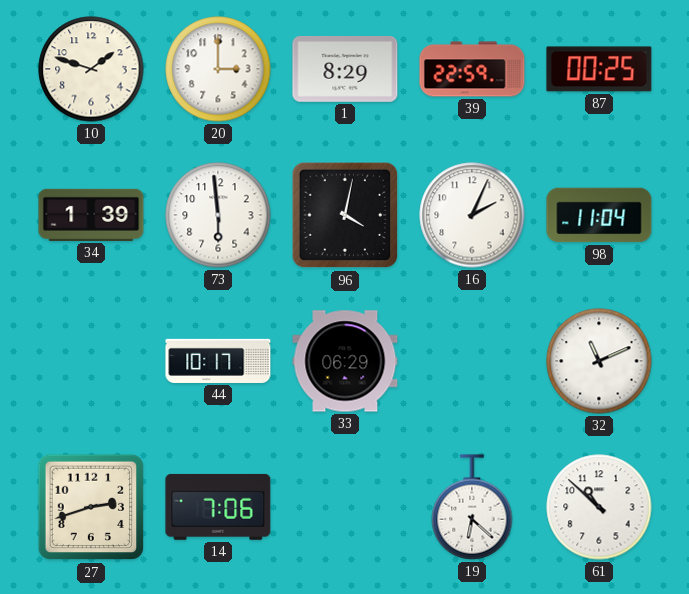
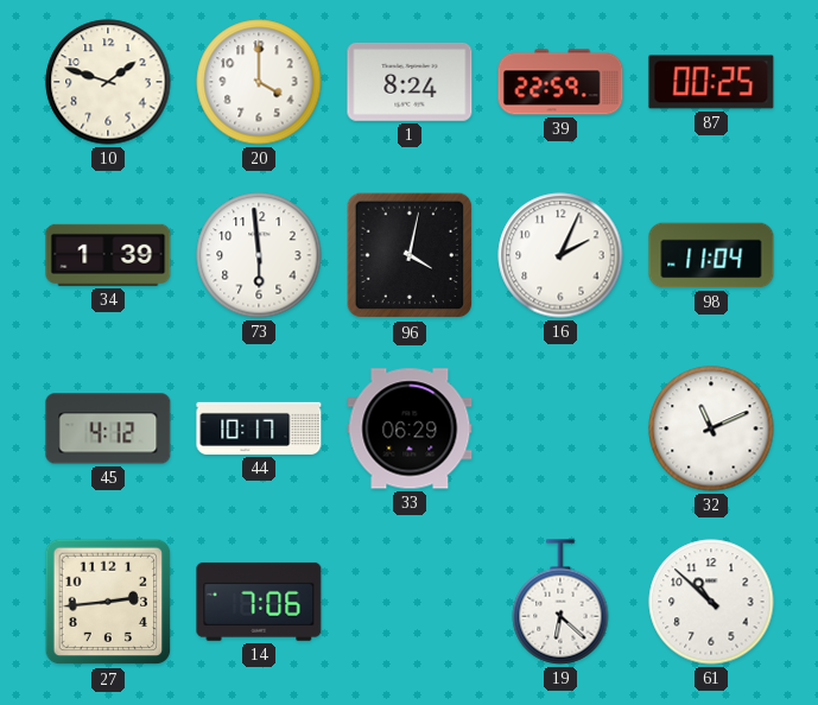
20: 3:00 -> 4:00 (259, 82)
1: 8:29 -> 8:24 (410, 82)
45: none -> 4:12 (108, 428)
27: 2:42 -> 2:44 (108, 602)
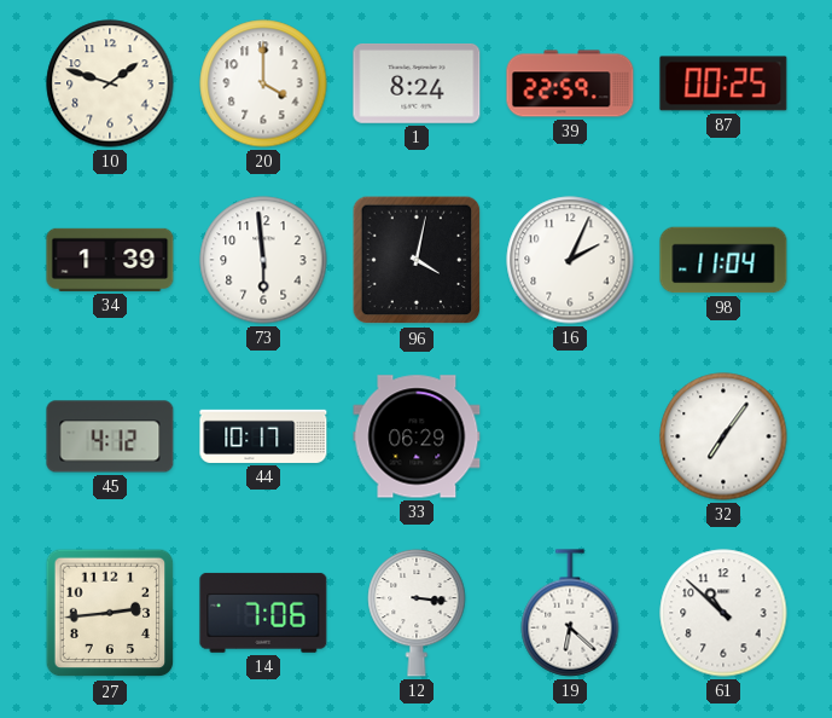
32: 11:11 -> 7:06 (723, 436)
12: none -> 3:16 (417, 613)
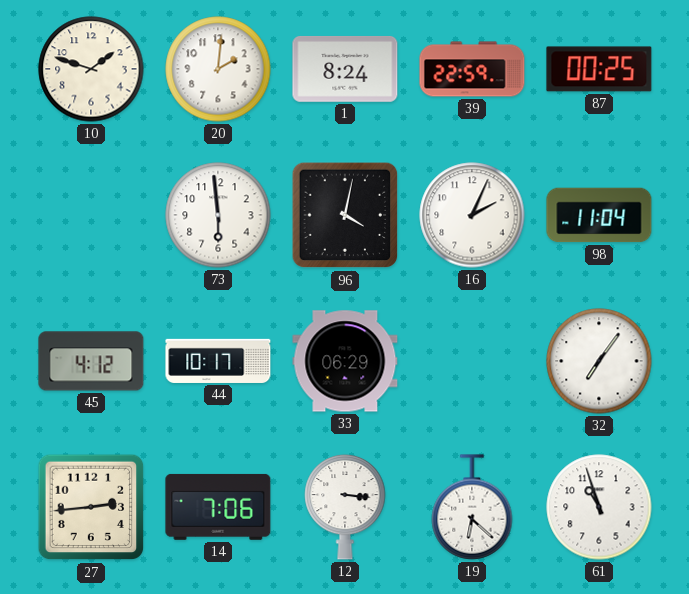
20: 4:00 -> 2:01 (218, 69)
34: 1:39 -> none (110, 260)
61: 10:52 -> 10:57 (599, 507)
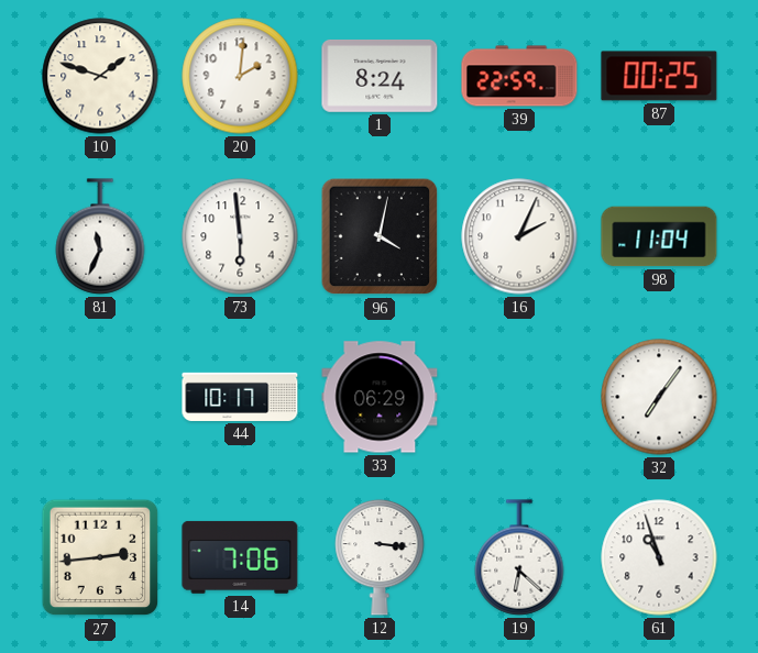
81: none -> 11:34 (100, 236)
45: 4:12 -> none (91, 361)
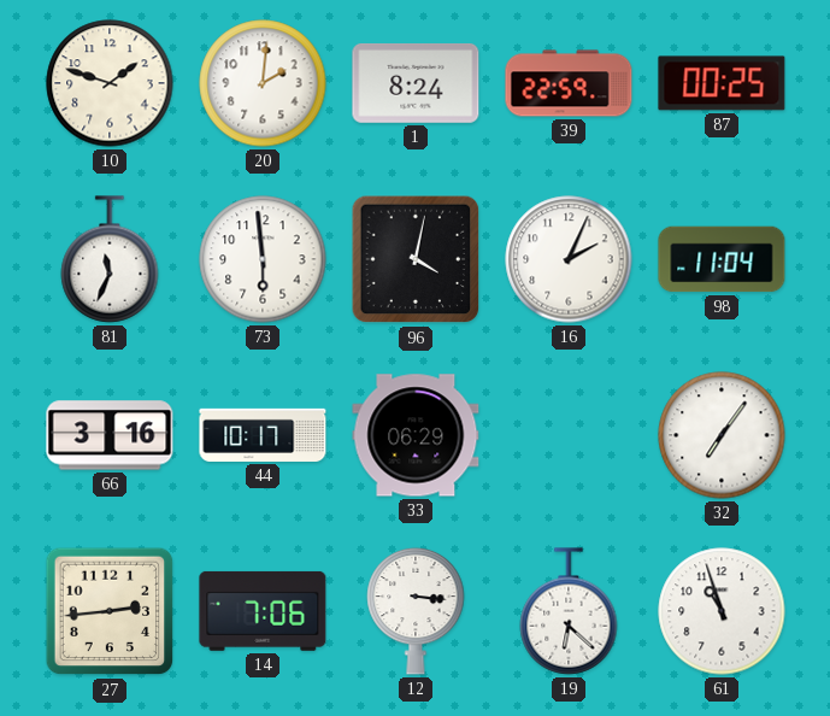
66: none -> 3:16 (110, 435)
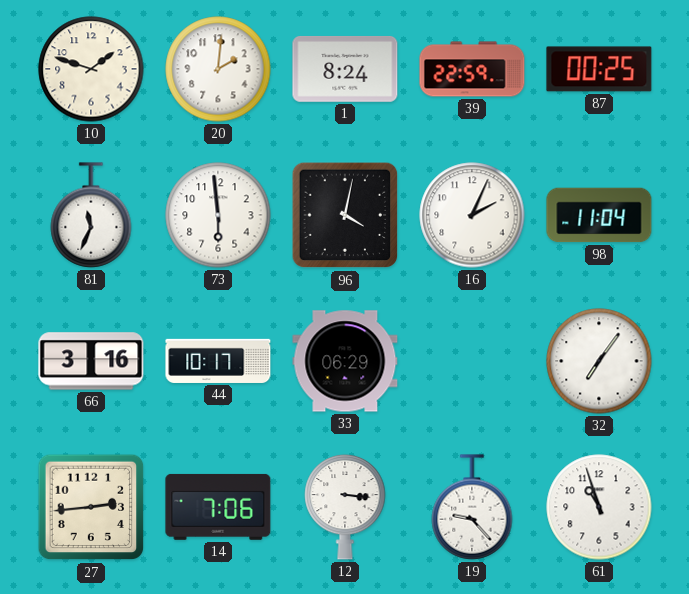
19: 6:22 -> 9:23 (472, 507)
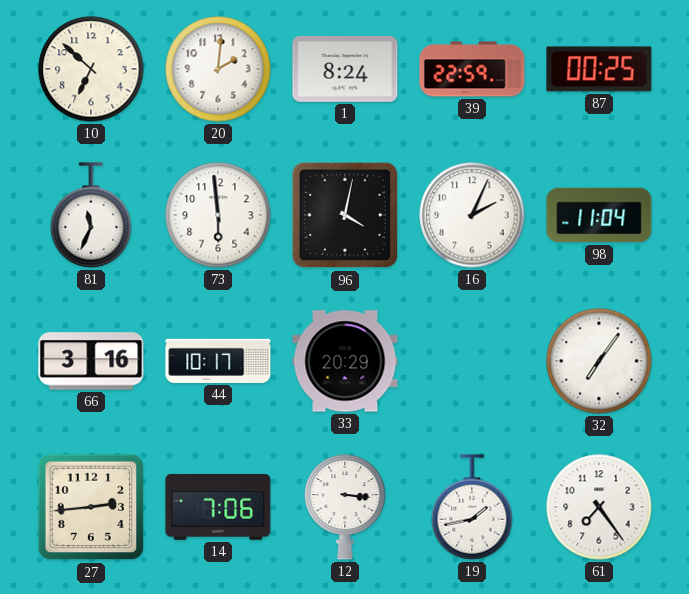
10: 1:48 -> 6:52 (91, 69)
33: 06:29 -> 20:29 (345, 361)
19: 9:23 -> 1:43 (472, 507)
61: 10:57 -> 7:24 (599, 507)
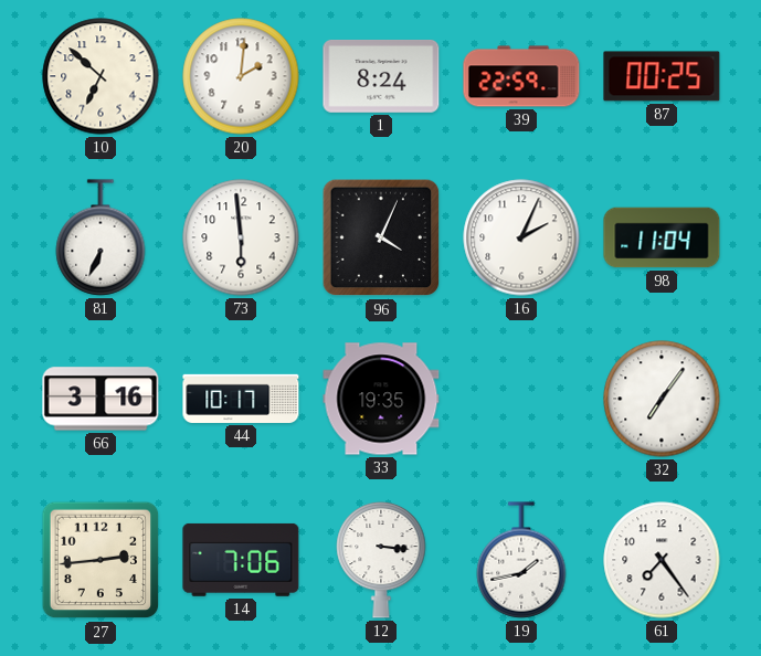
81: 11:34 -> 6:34 (101, 237)
96: 4:02 -> 4:04 (381, 237)
33: 20:29 -> 19:35 (381, 399)
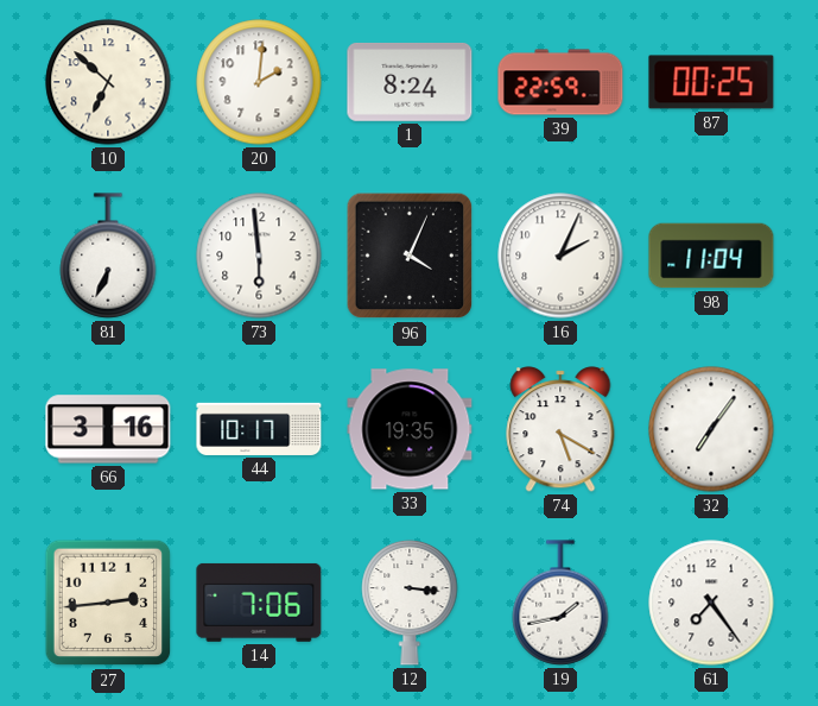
74: none -> 5:20 (560, 429)
